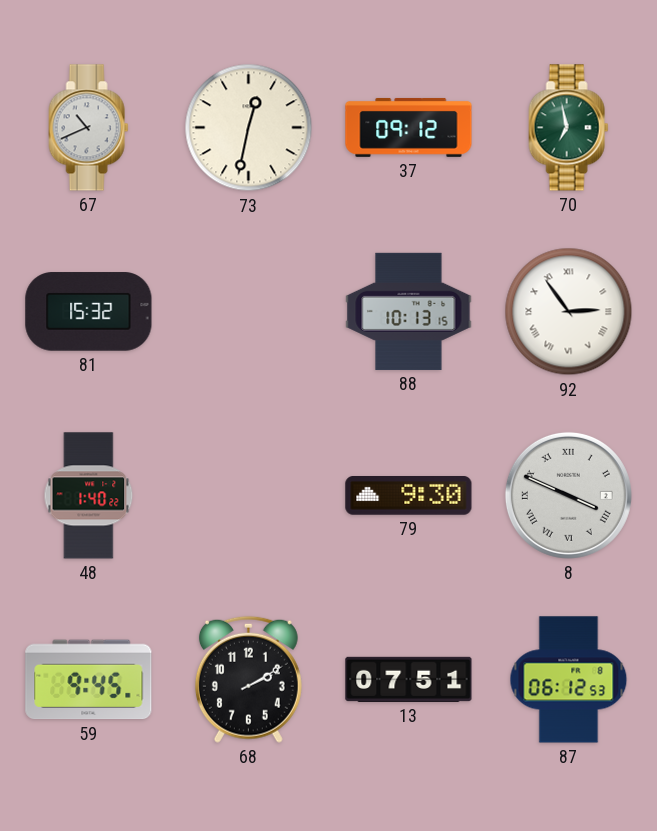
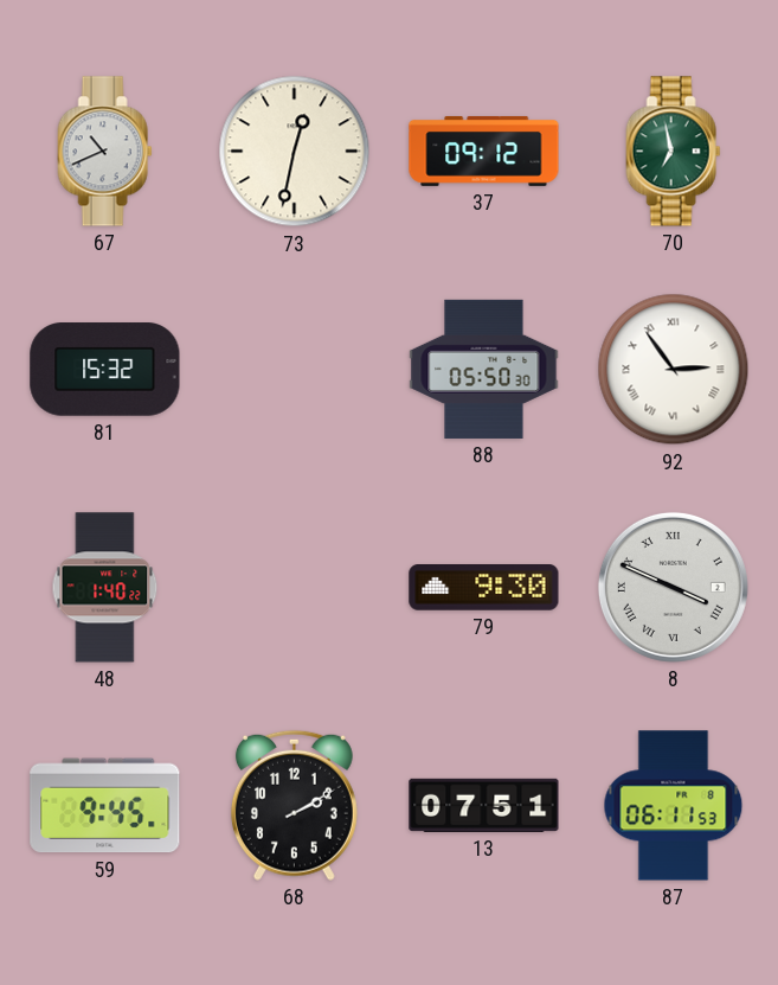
88: 10:13 -> 05:50 (484, 369)
87: 06:12 -> 06:11 (674, 806)
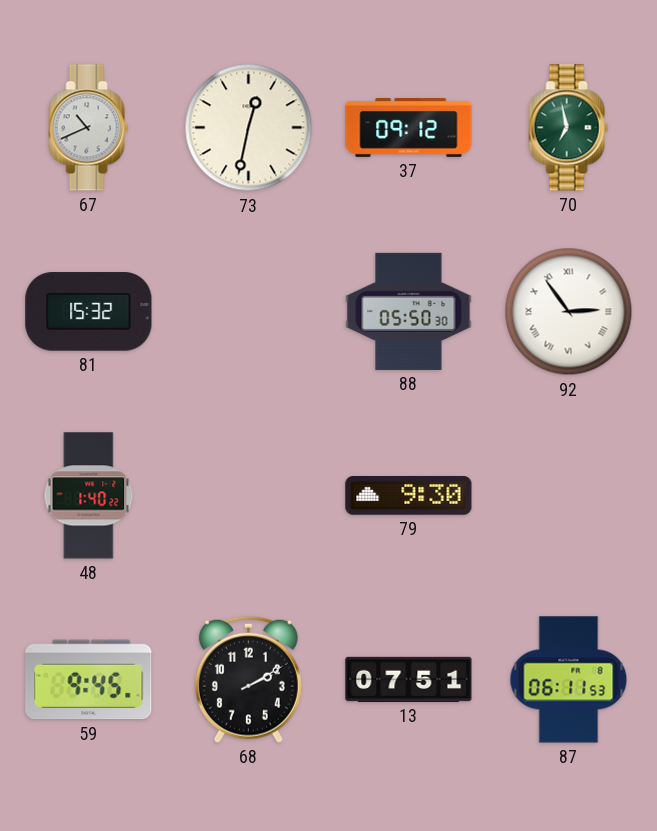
8: 3:49 -> none (673, 587)
